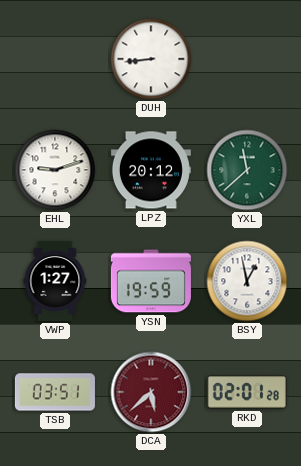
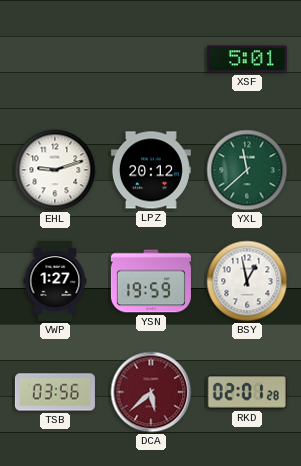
DUH: 8:44 -> none (151, 59)
XSF: none -> 5:01 (247, 59)
TSB: 03:51 -> 03:56 (55, 392)
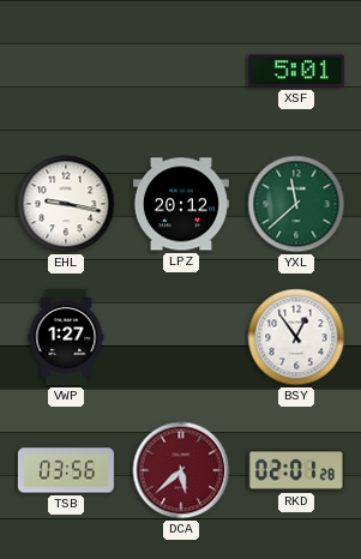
EHL: 9:12 -> 9:17 (66, 204)
YSN: 19:59 -> none (151, 281)
BSY: 12:58 -> 12:54 (296, 337)
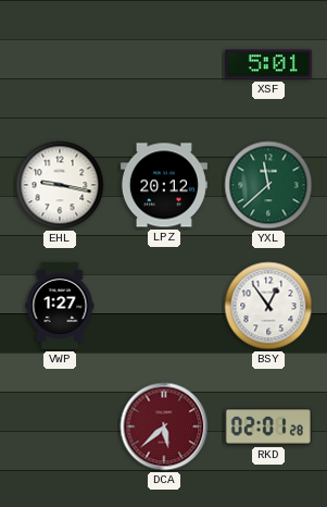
TSB: 03:56 -> none (66, 470)
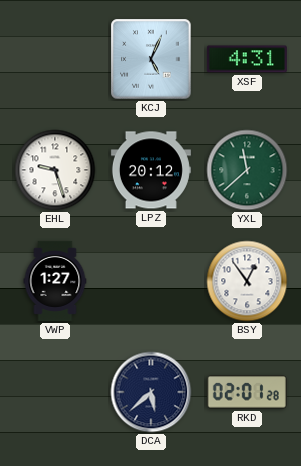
KCJ: none -> 5:04 (151, 59)
XSF: 5:01 -> 4:31 (247, 59)
EHL: 9:17 -> 9:27 (55, 170)
DCA dial: burgundy -> navy (151, 392)
